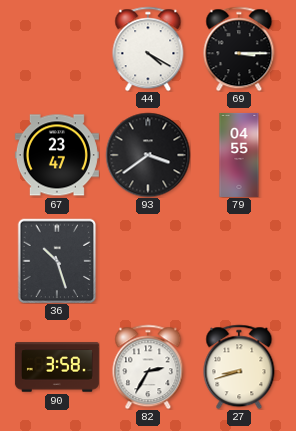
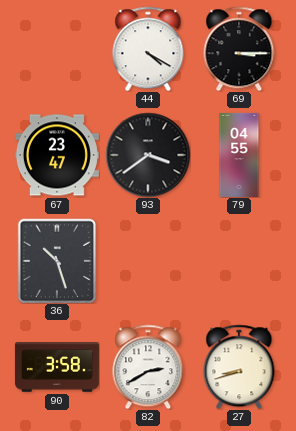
82: 2:35 -> 2:40 (148, 367)
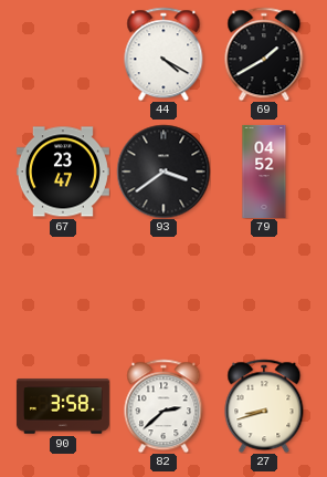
69: 3:15 -> 1:40 (264, 54)
79: 04:55 -> 04:52 (264, 172)
36: 10:27 -> none (57, 261)
82: 2:40 -> 2:38 (163, 406)
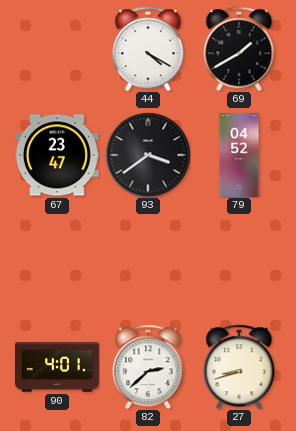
90: 3:58 -> 4:01 (57, 367)
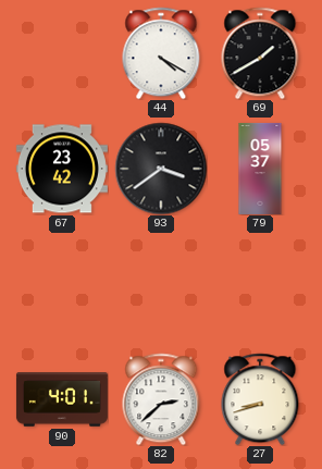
67: 23:47 -> 23:42 (62, 169)
79: 04:52 -> 05:37 (260, 169)
